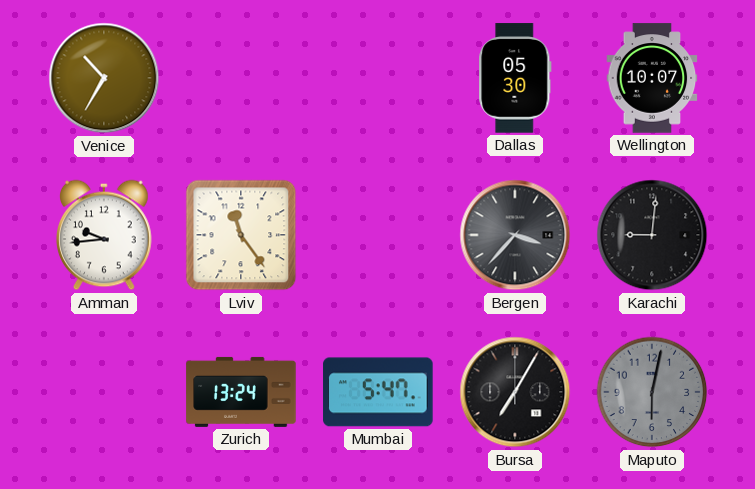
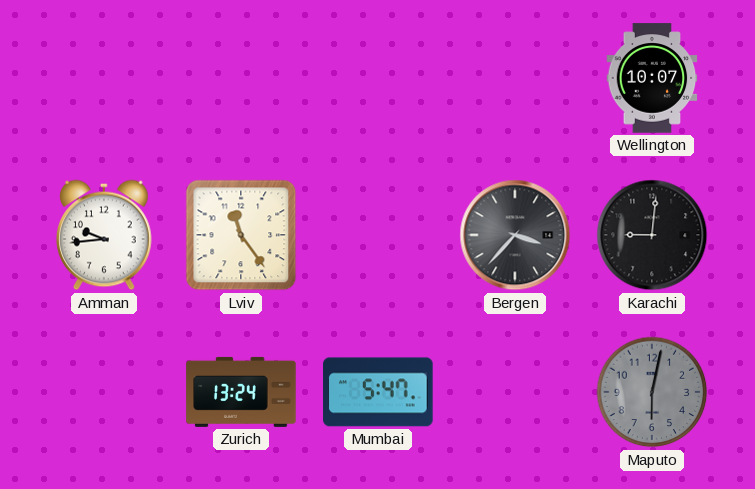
Venice: 10:35 -> none (104, 78)
Dallas: 05:30 -> none (515, 78)
Bursa: 7:05 -> none (515, 392)
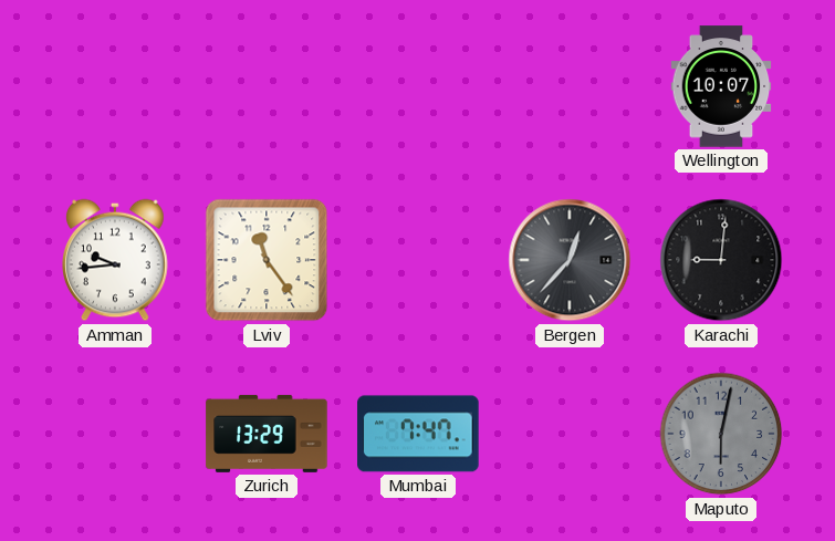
Bergen: 3:37 -> 12:37 (570, 260)
Zurich: 13:24 -> 13:29 (267, 434)
Mumbai: 5:47 -> 7:47 (418, 434)
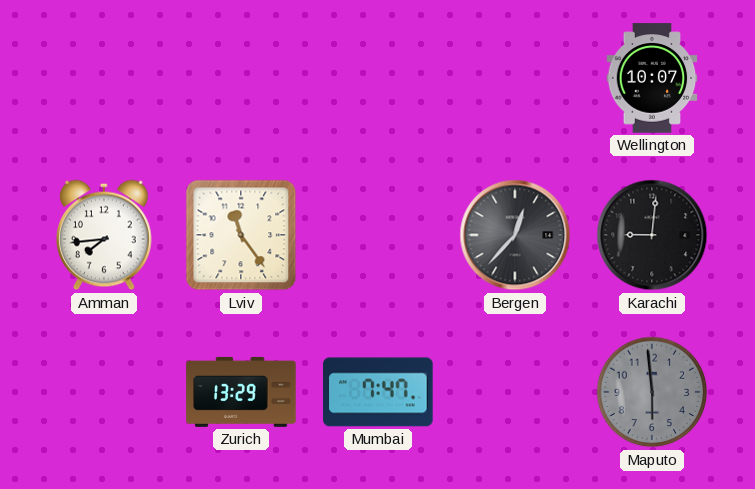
Amman: 9:44 -> 7:44 (105, 235)
Maputo: 6:02 -> 5:59 (652, 392)
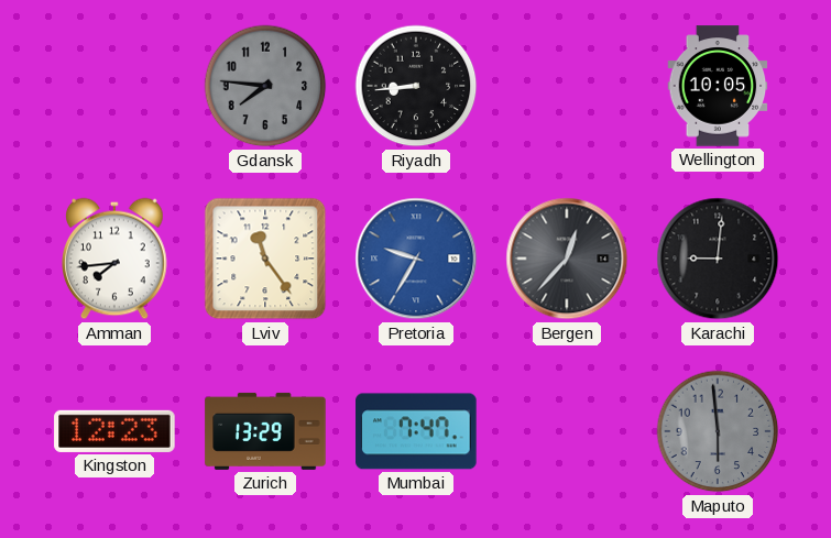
Gdansk: none -> 7:46 (265, 86)
Riyadh: none -> 8:44 (416, 86)
Wellington: 10:07 -> 10:05 (718, 86)
Pretoria: none -> 9:35 (416, 259)
Kingston: none -> 12:23 (114, 431)
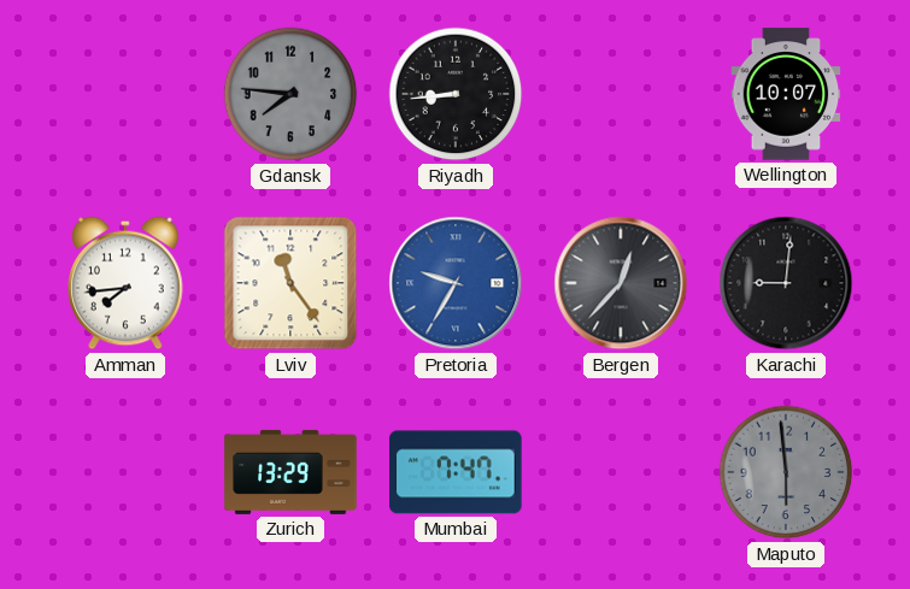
Wellington: 10:05 -> 10:07 (786, 94)
Kingston: 12:23 -> none (114, 431)
